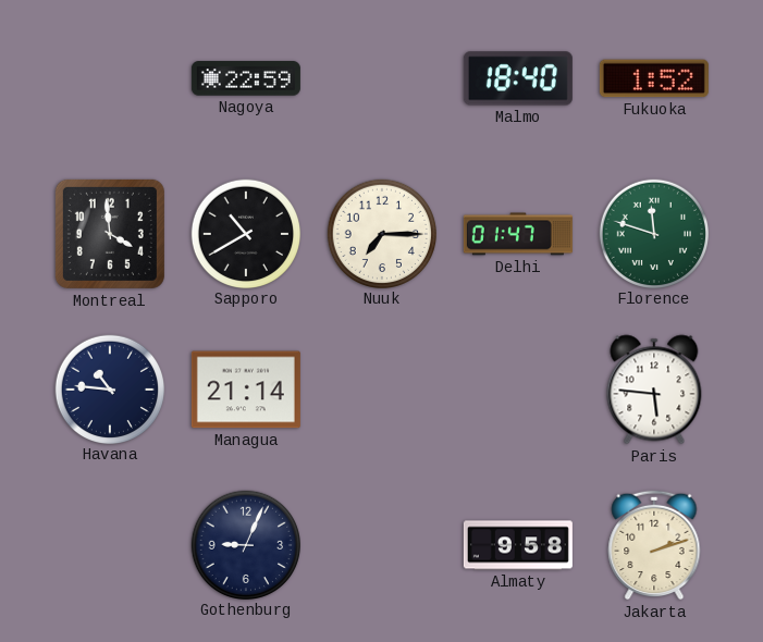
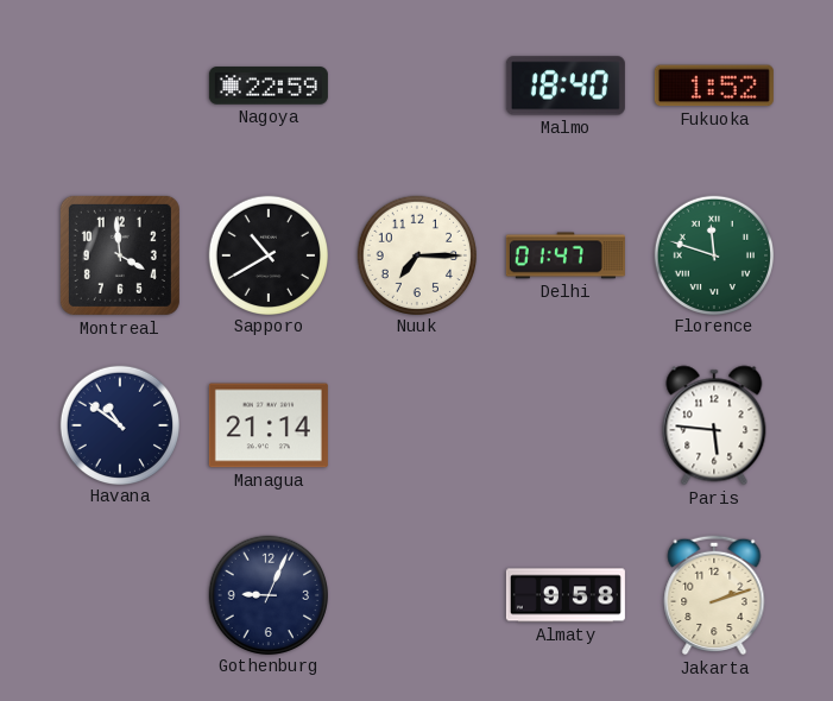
Havana: 10:46 -> 10:51 (119, 424)
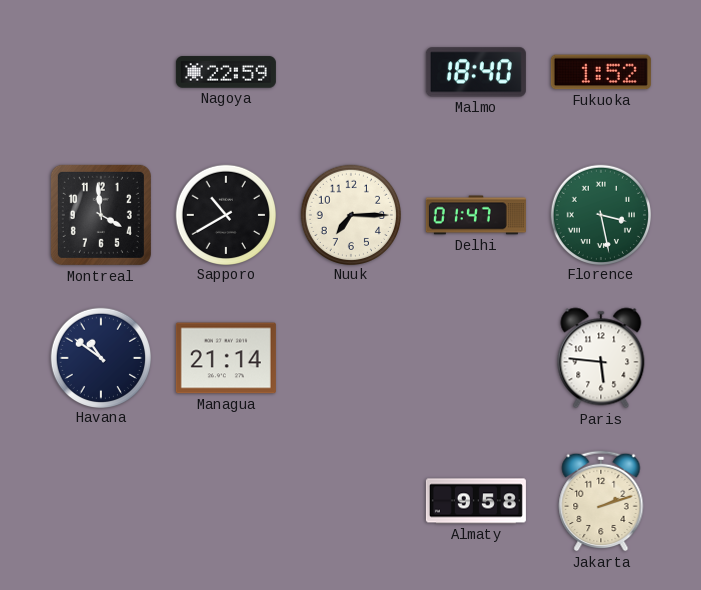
Florence: 11:48 -> 3:28 (600, 214)
Gothenburg: 9:04 -> none (267, 594)
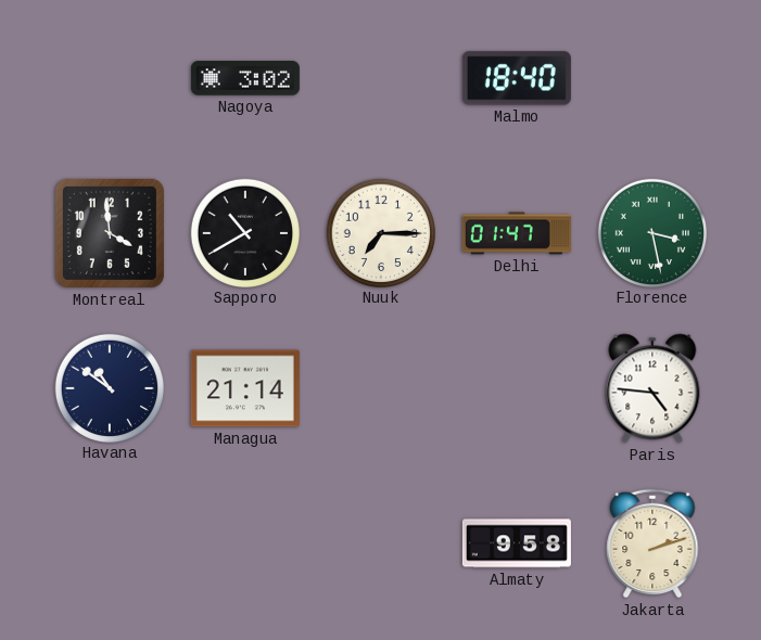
Nagoya: 22:59 -> 3:02 (245, 78)
Fukuoka: 1:52 -> none (601, 72)
Paris: 5:46 -> 4:46 (652, 388)
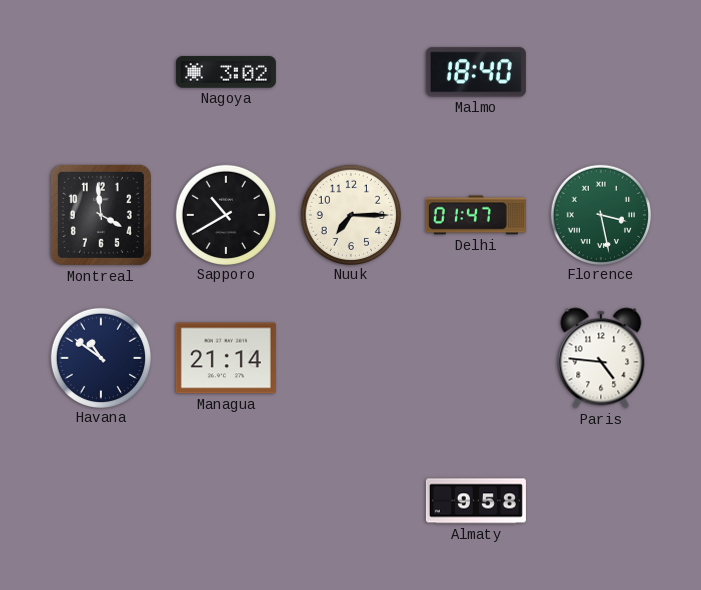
Jakarta: 2:12 -> none (652, 543)
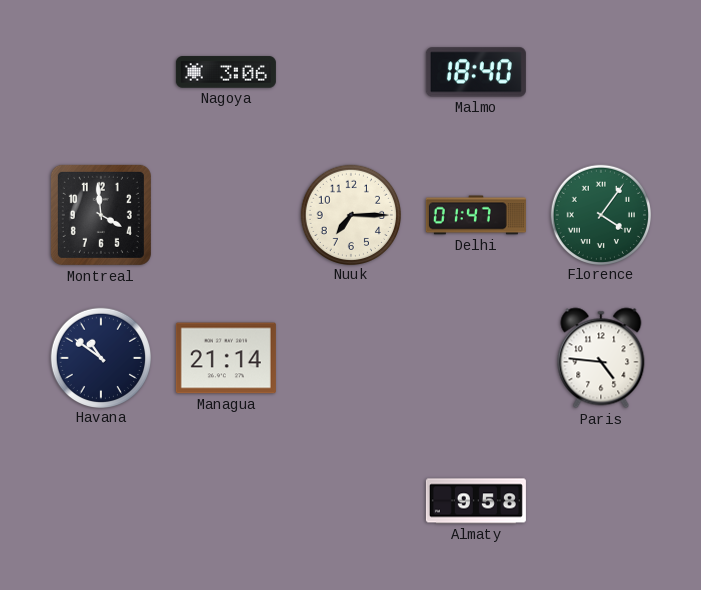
Nagoya: 3:02 -> 3:06 (226, 72)
Sapporo: 10:40 -> none (225, 214)
Florence: 3:28 -> 4:06 (600, 214)
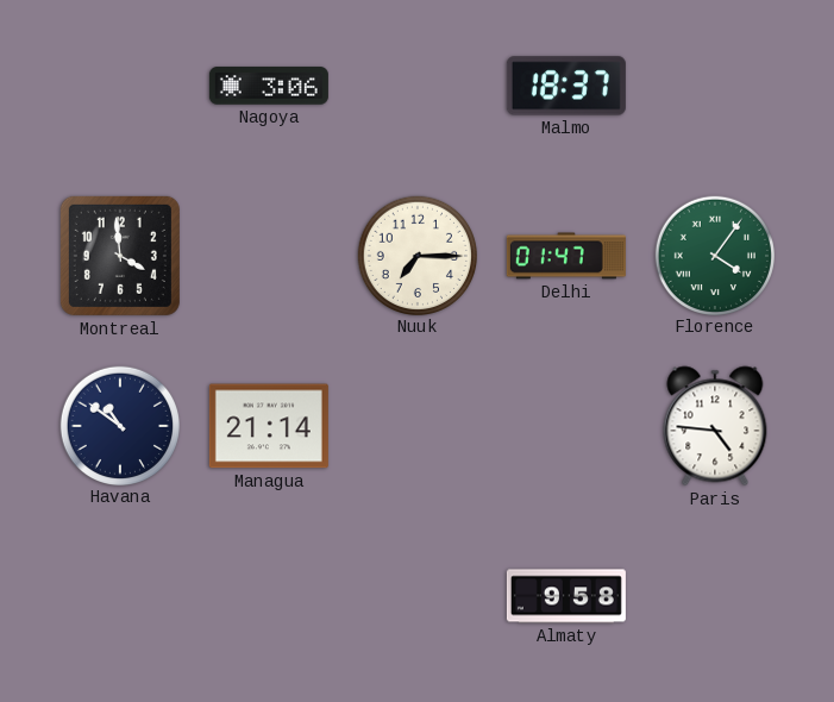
Malmo: 18:40 -> 18:37 (566, 86)
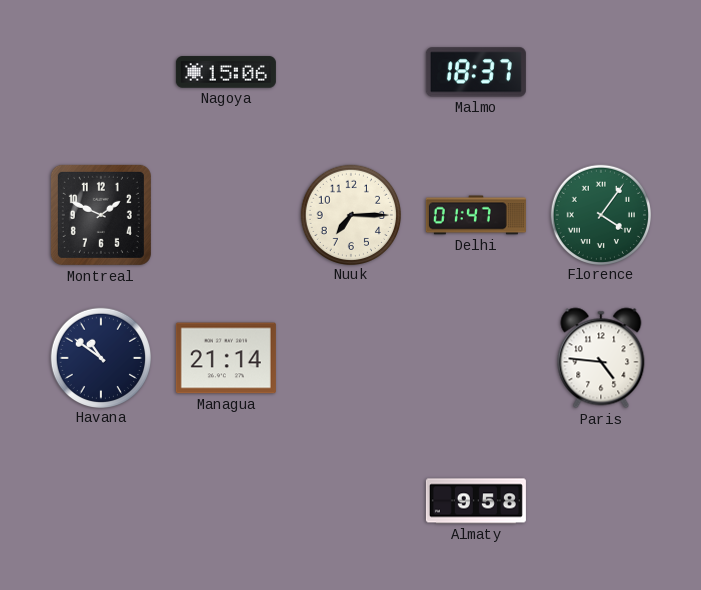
Nagoya: 3:06 -> 15:06 (226, 72)
Montreal: 3:59 -> 1:49 (101, 215)
